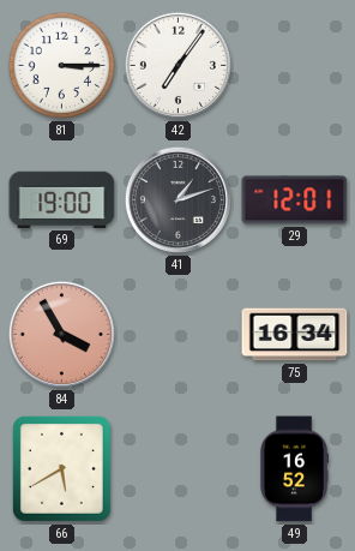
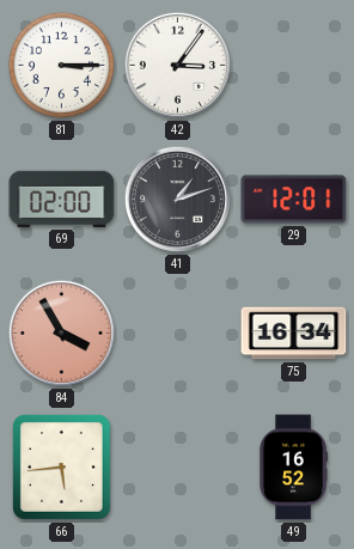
42: 7:06 -> 3:06 (177, 65)
69: 19:00 -> 02:00 (62, 199)
66: 5:40 -> 5:44 (61, 466)
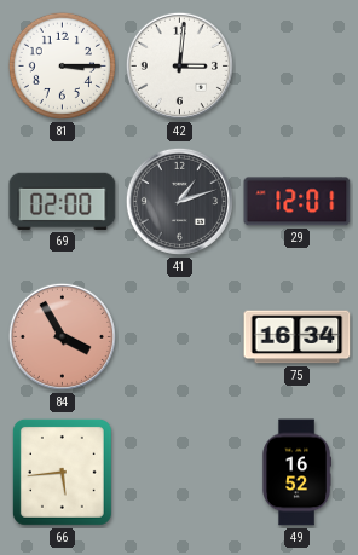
42: 3:06 -> 3:01 (179, 65)
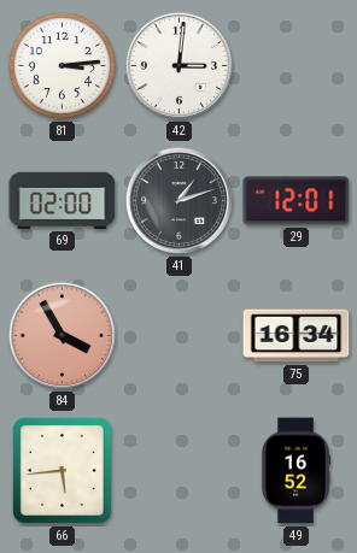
81: 3:15 -> 3:14 (62, 65)
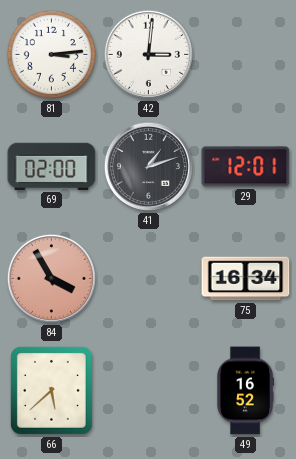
66: 5:44 -> 5:38 (51, 390)
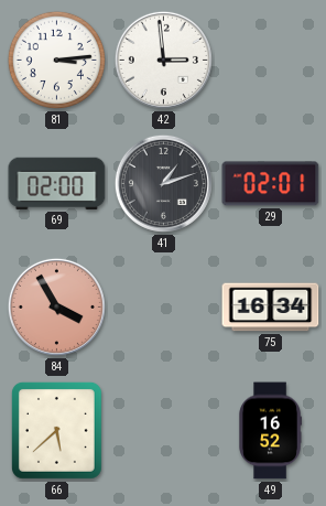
42: 3:01 -> 2:59 (163, 60)
29: 12:01 -> 02:01 (271, 184)
